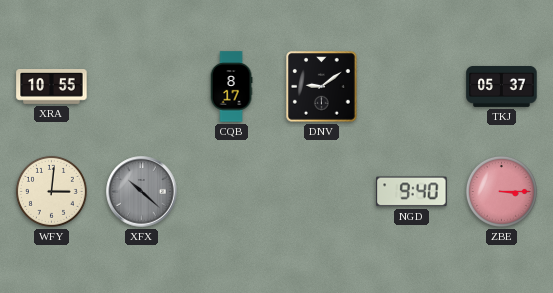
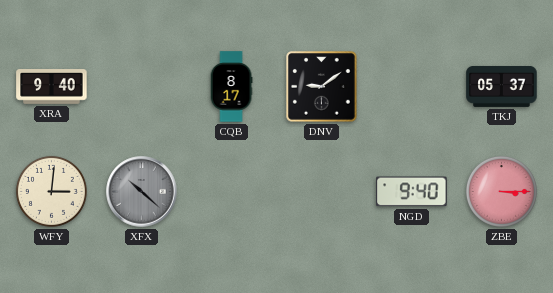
XRA: 10:55 -> 9:40 (52, 87)
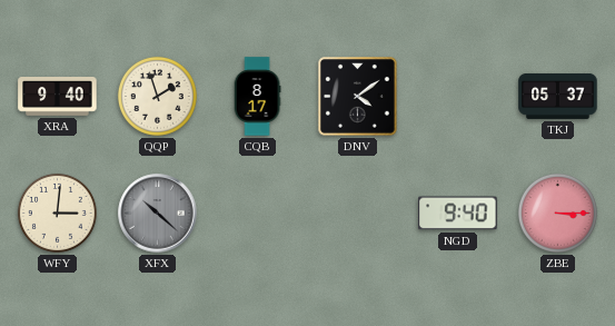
QQP: none -> 1:57 (157, 96)
DNV: 9:09 -> 4:09 (358, 97)
